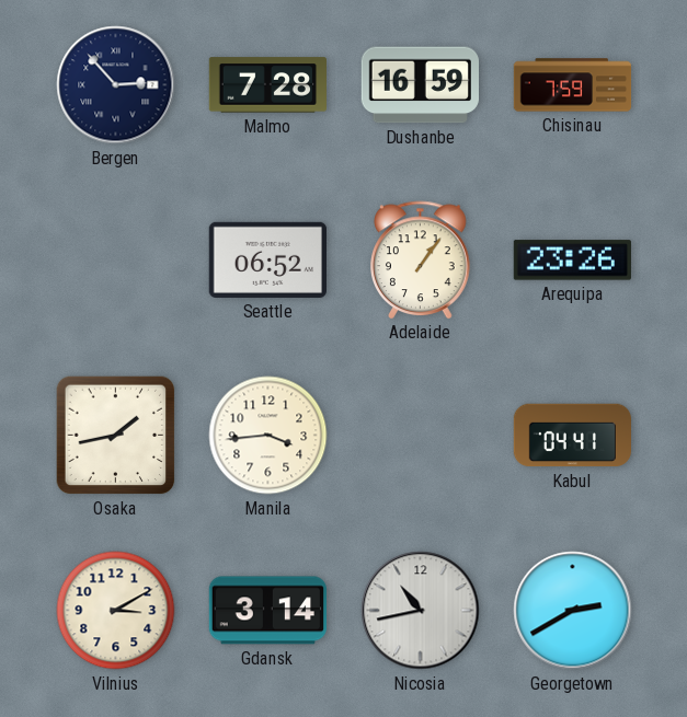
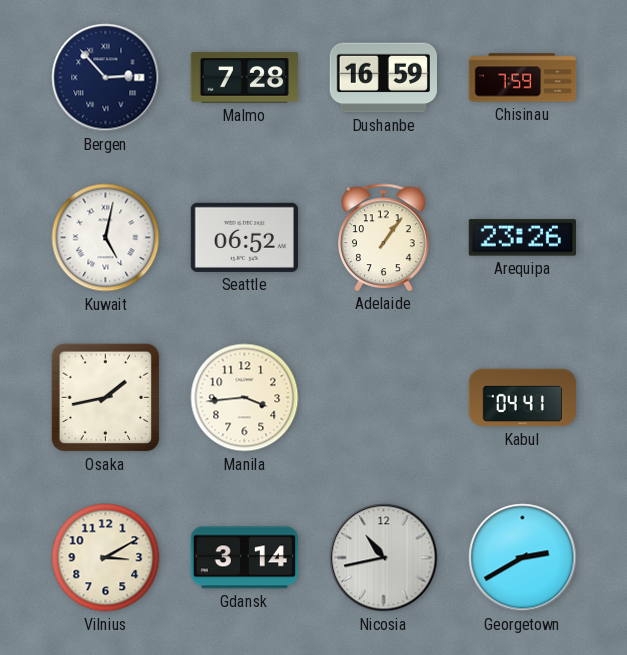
Kuwait: none -> 5:02 (106, 238)
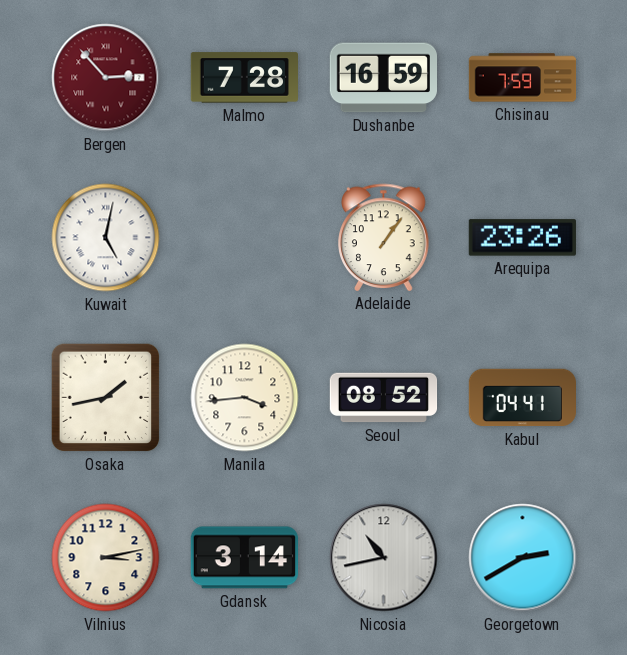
Bergen dial: navy -> burgundy (106, 78)
Seattle: 06:52 -> none (244, 237)
Seoul: none -> 08:52 (384, 398)
Vilnius: 3:10 -> 3:13 (106, 558)
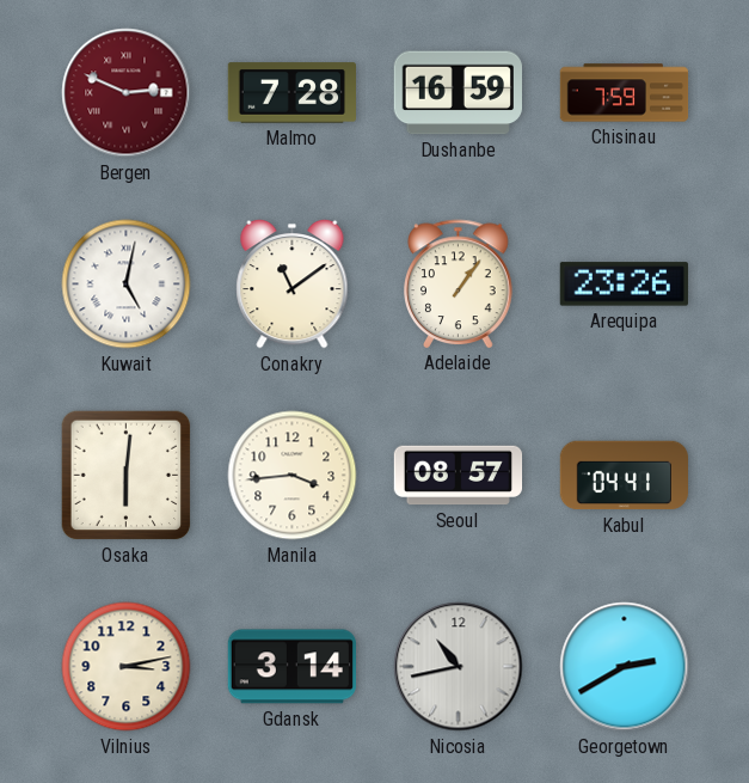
Bergen: 2:53 -> 2:49 (127, 93)
Conakry: none -> 11:09 (293, 283)
Osaka: 1:43 -> 6:01 (127, 476)
Seoul: 08:52 -> 08:57 (459, 476)
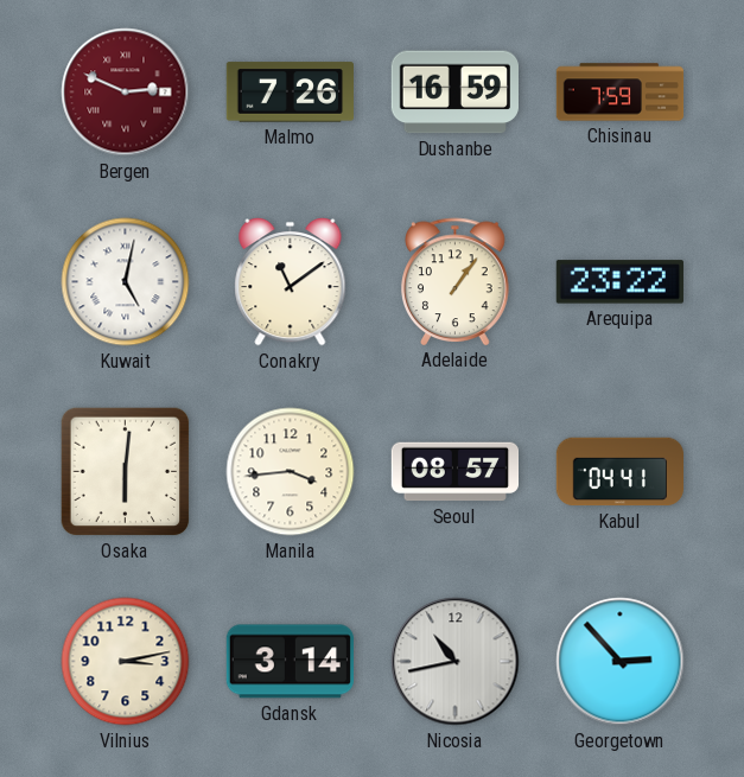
Malmo: 7:28 -> 7:26 (290, 93)
Arequipa: 23:26 -> 23:22 (619, 282)
Georgetown: 2:40 -> 2:53 (621, 662)
